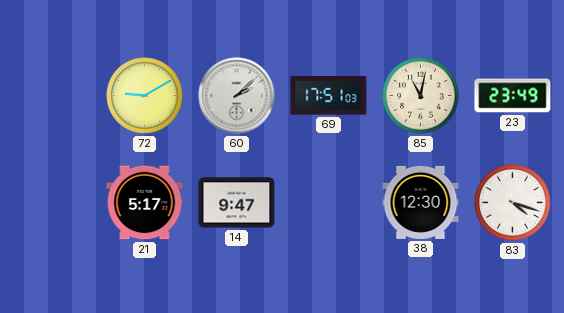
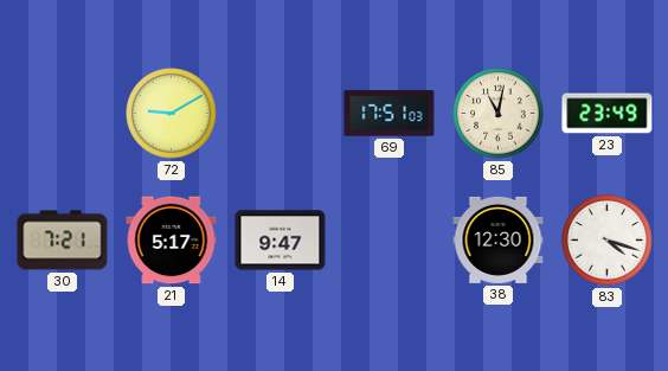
60: 2:08 -> none (237, 96)
30: none -> 7:21 (63, 241)
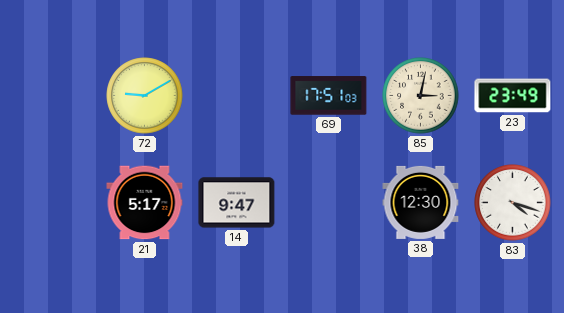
85: 11:02 -> 3:02 (421, 96)
30: 7:21 -> none (63, 241)
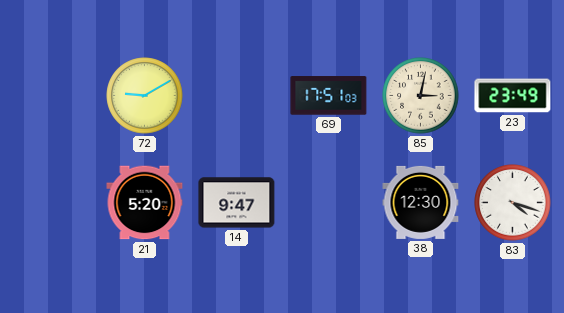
21: 5:17 -> 5:20 (145, 203)
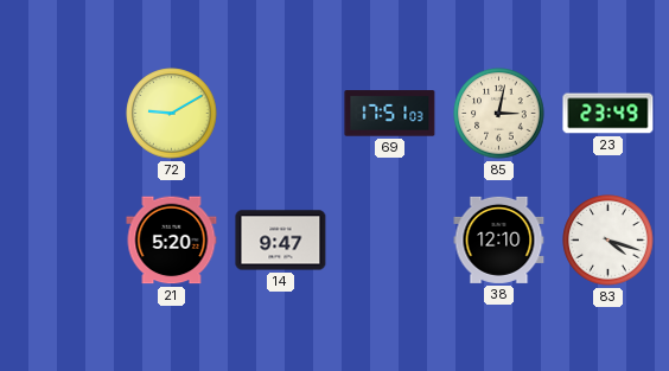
38: 12:30 -> 12:10 (499, 239)
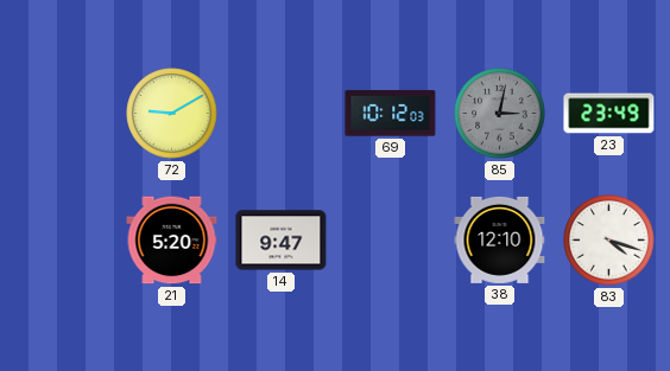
69: 17:51 -> 10:12 (391, 114)
85 dial: cream -> grey (500, 114)
